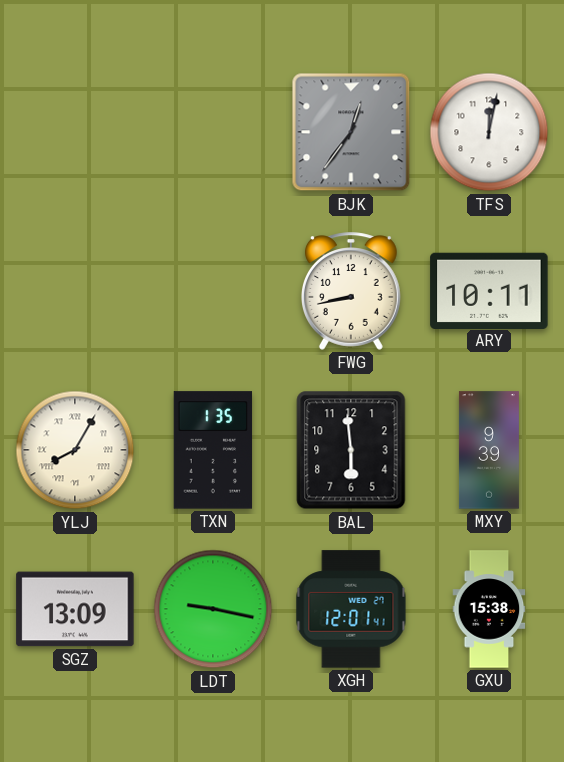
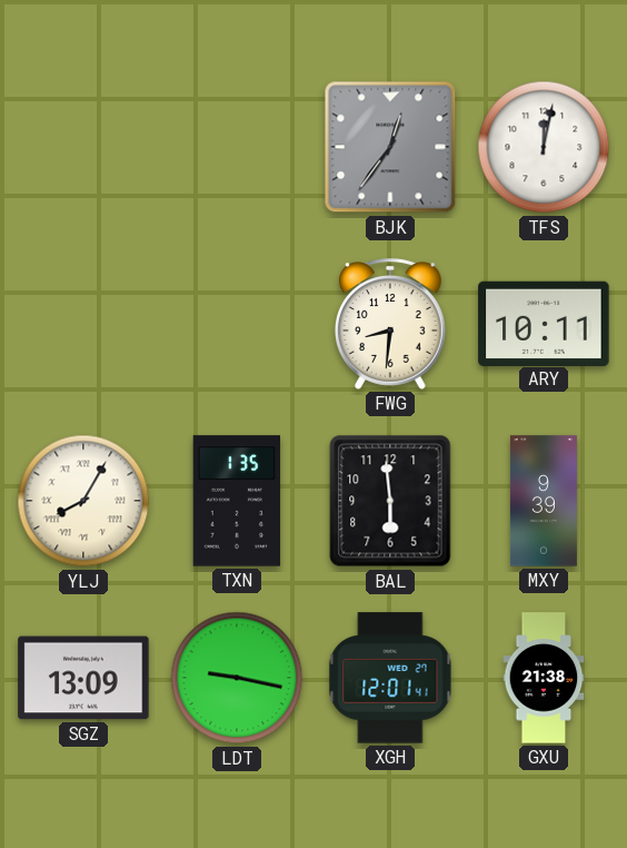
FWG: 8:43 -> 8:31 (390, 324)
GXU: 15:38 -> 21:38 (544, 678)
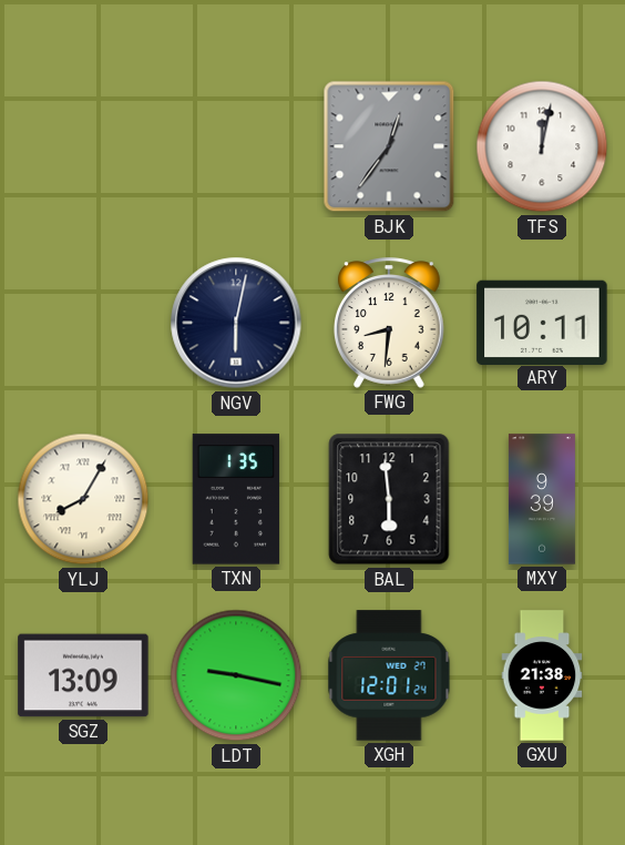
NGV: none -> 6:02 (236, 323)
XGH: 12:01:41 -> 12:01:24 (389, 675)
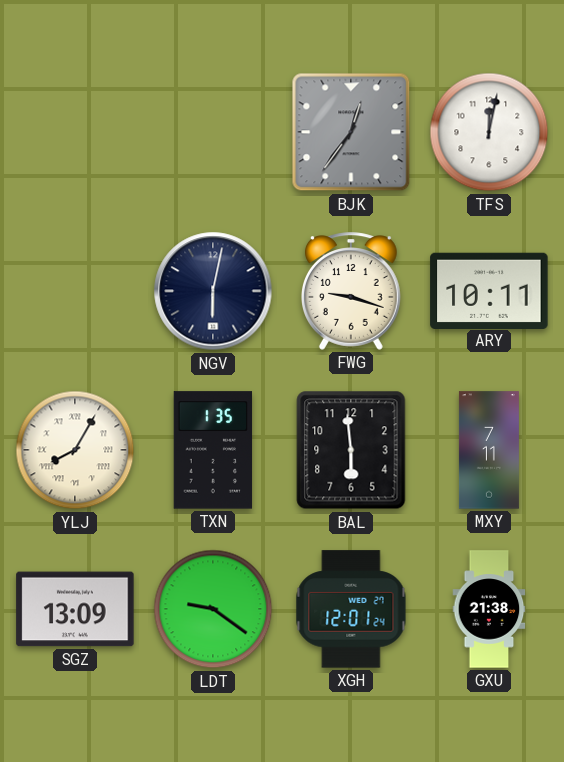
FWG: 8:31 -> 9:18 (351, 291)
MXY: 9:39 -> 7:11 (489, 450)
LDT: 9:17 -> 9:21 (213, 609)
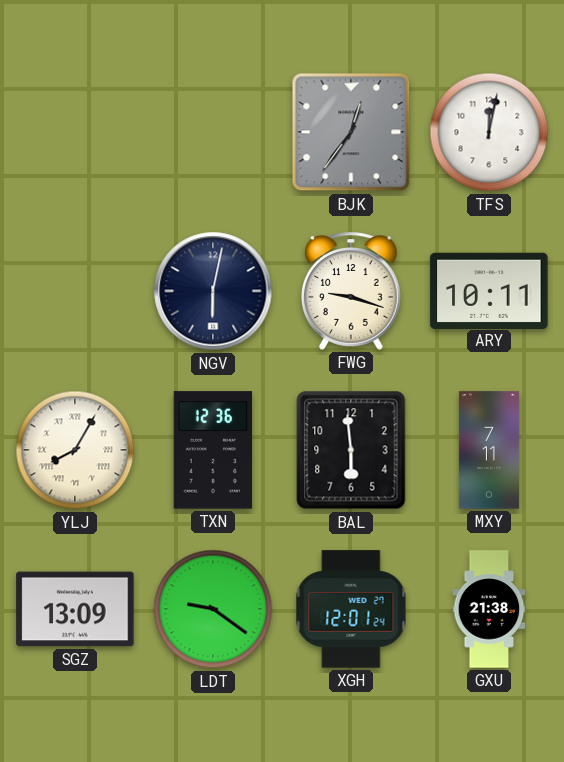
TXN: 1:35 -> 12:36 (213, 450)
